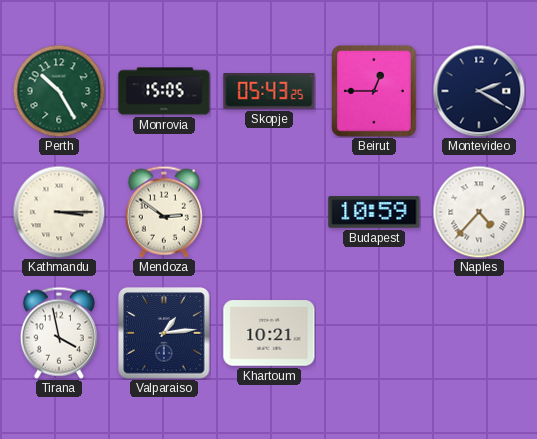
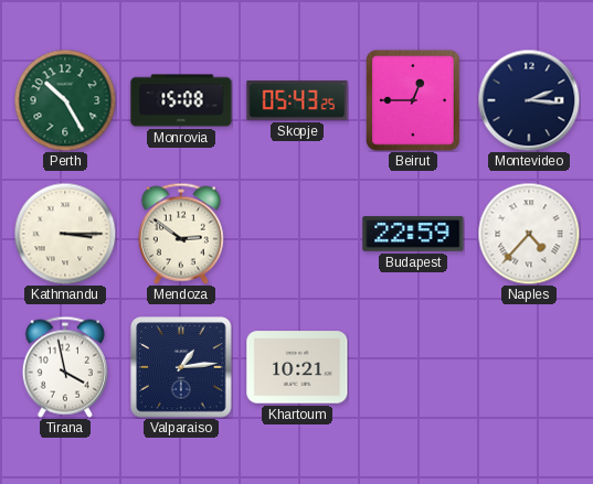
Monrovia: 15:05 -> 15:08 (181, 100)
Montevideo: 2:20 -> 2:16 (529, 100)
Budapest: 10:59 -> 22:59 (413, 234)
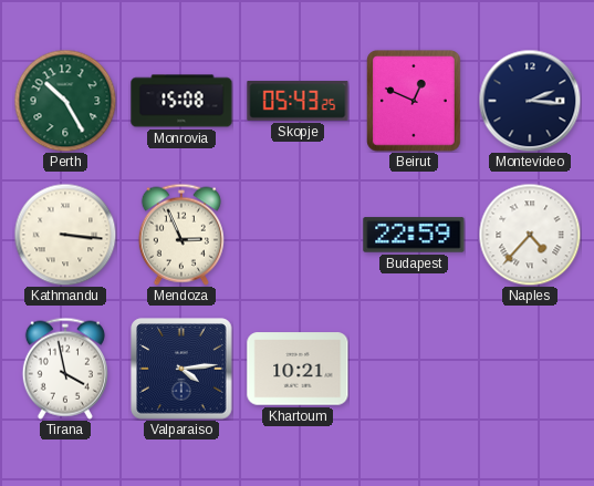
Beirut: 12:45 -> 12:49 (415, 102)
Kathmandu: 3:15 -> 3:16 (65, 235)
Mendoza: 2:51 -> 2:56 (181, 235)
Valparaiso: 1:14 -> 4:14 (181, 369)
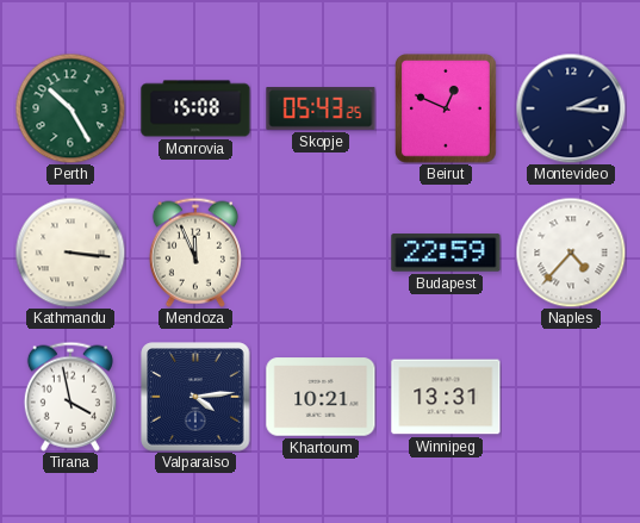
Mendoza: 2:56 -> 11:56 (195, 253)
Winnipeg: none -> 13:31 (446, 397)
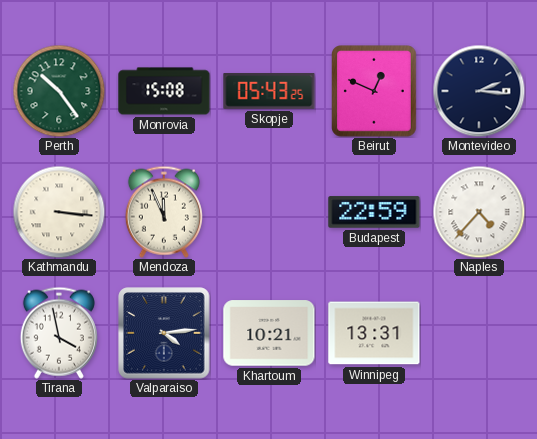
Perth: 10:25 -> 10:24 (59, 91)
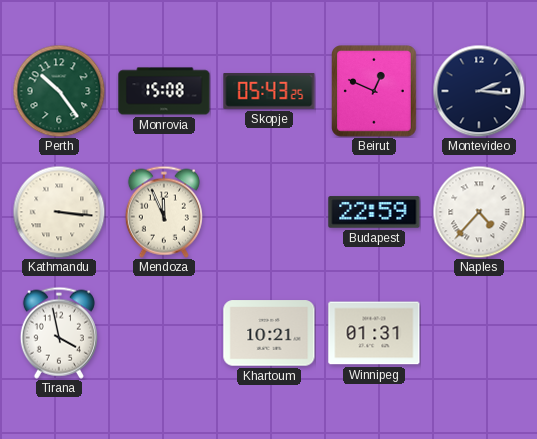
Valparaiso: 4:14 -> none (164, 333)
Winnipeg: 13:31 -> 01:31 (374, 333)
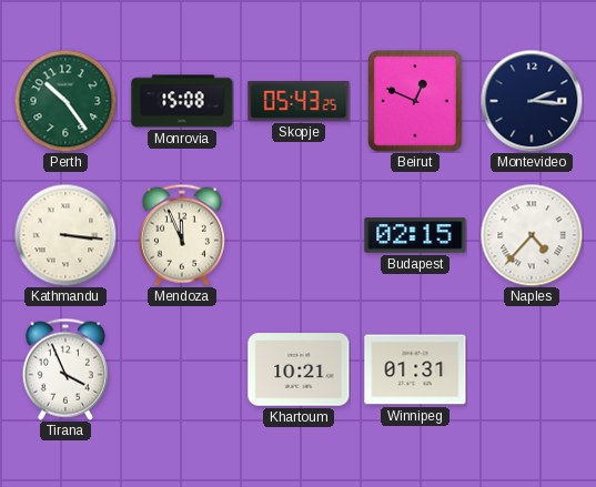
Budapest: 22:59 -> 02:15 (415, 235)
Tirana: 3:58 -> 3:56 (65, 369)
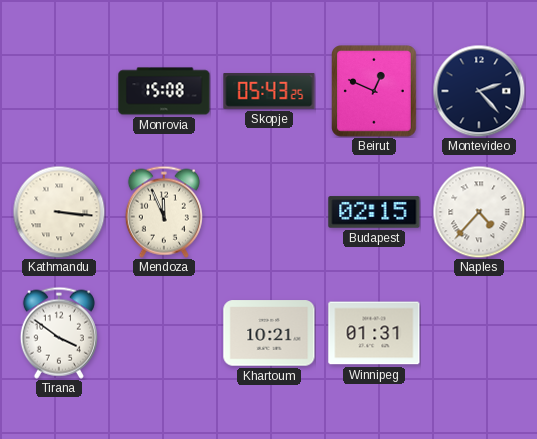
Perth: 10:24 -> none (65, 101)
Montevideo: 2:16 -> 2:23 (479, 91)
Tirana: 3:56 -> 3:51 (59, 333)
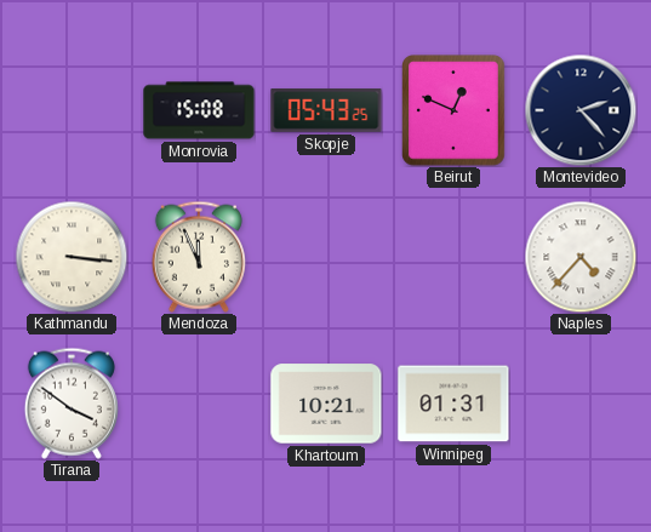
Budapest: 02:15 -> none (374, 212)
